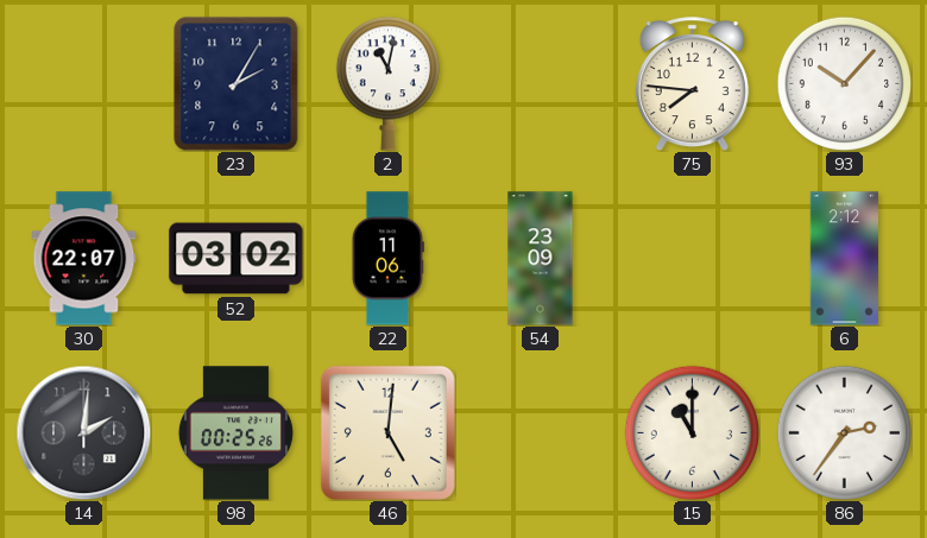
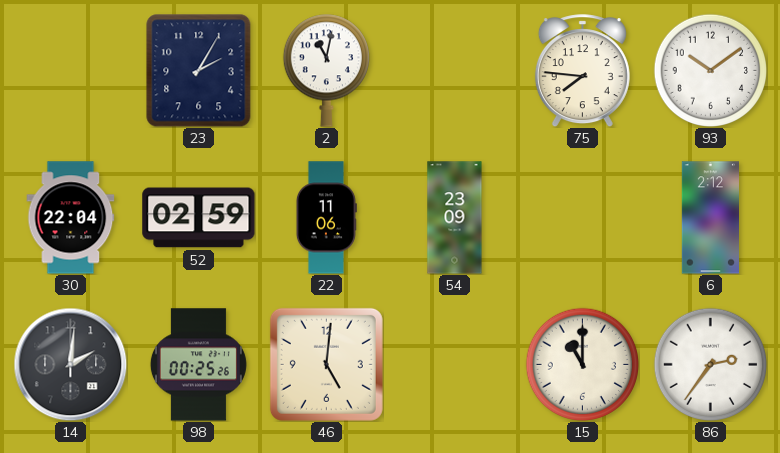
93: 10:07 -> 10:09 (710, 70)
30: 22:07 -> 22:04 (71, 218)
52: 03:02 -> 02:59 (199, 218)
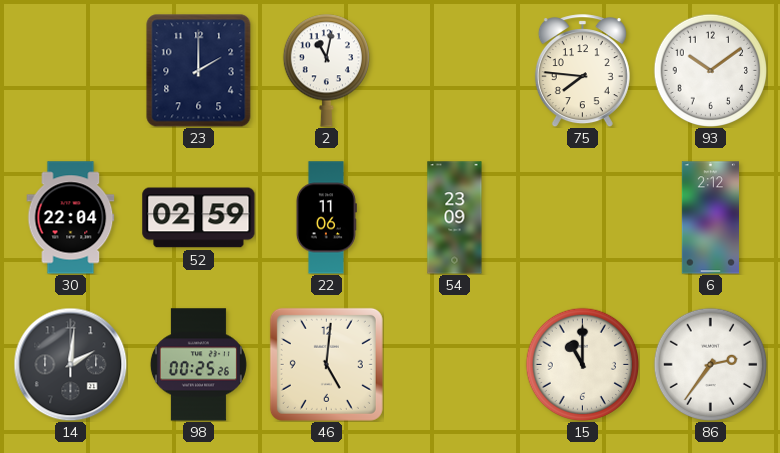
23: 2:05 -> 2:00 (199, 70)
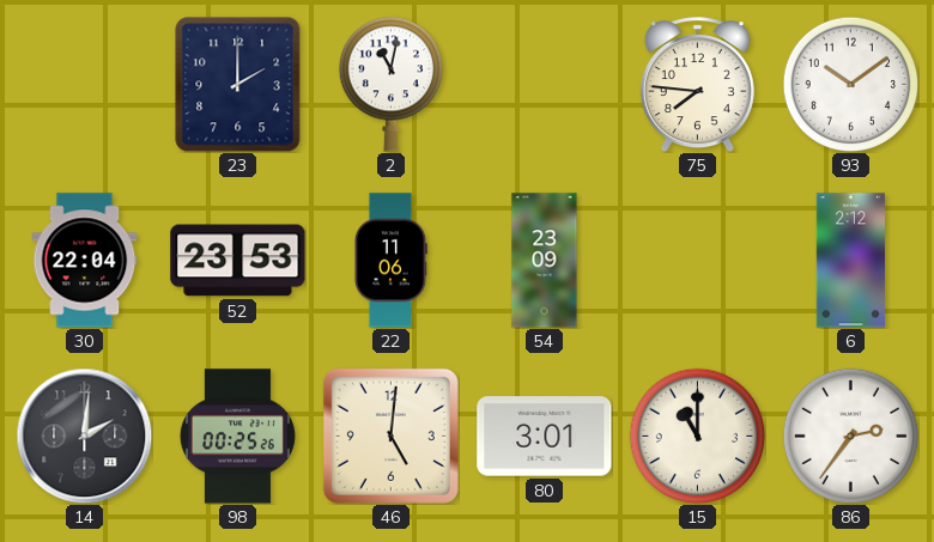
52: 02:59 -> 23:53 (238, 261)
80: none -> 3:01 (545, 437)
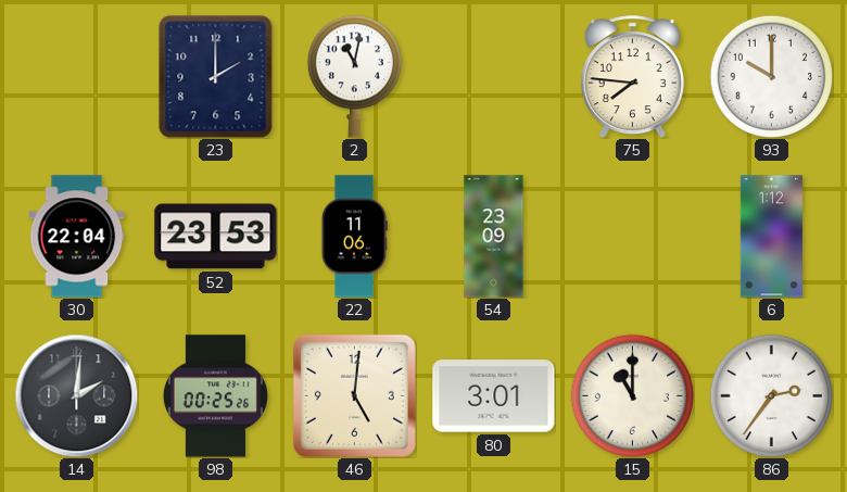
93: 10:09 -> 10:00 (771, 76)
6: 2:12 -> 1:12 (771, 237)
